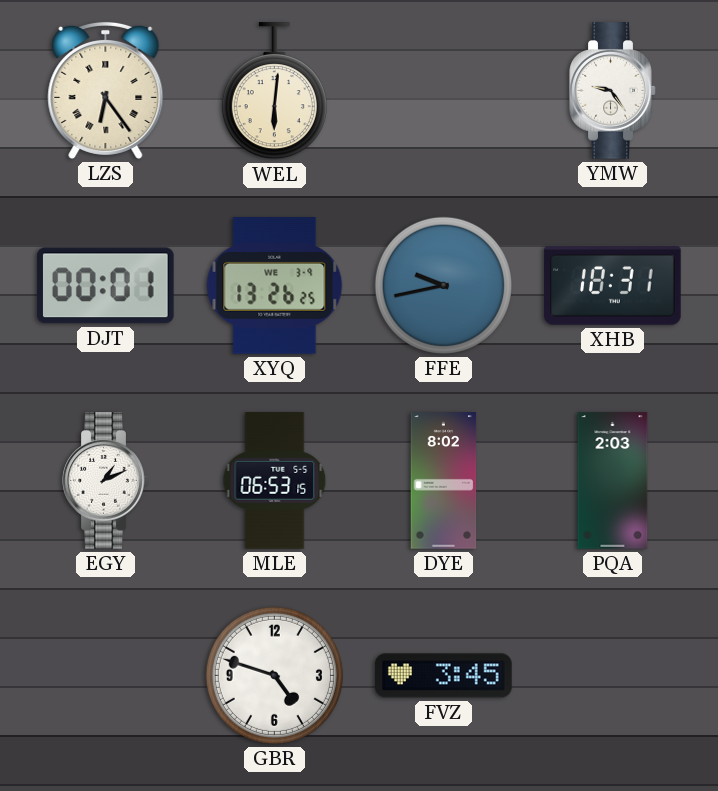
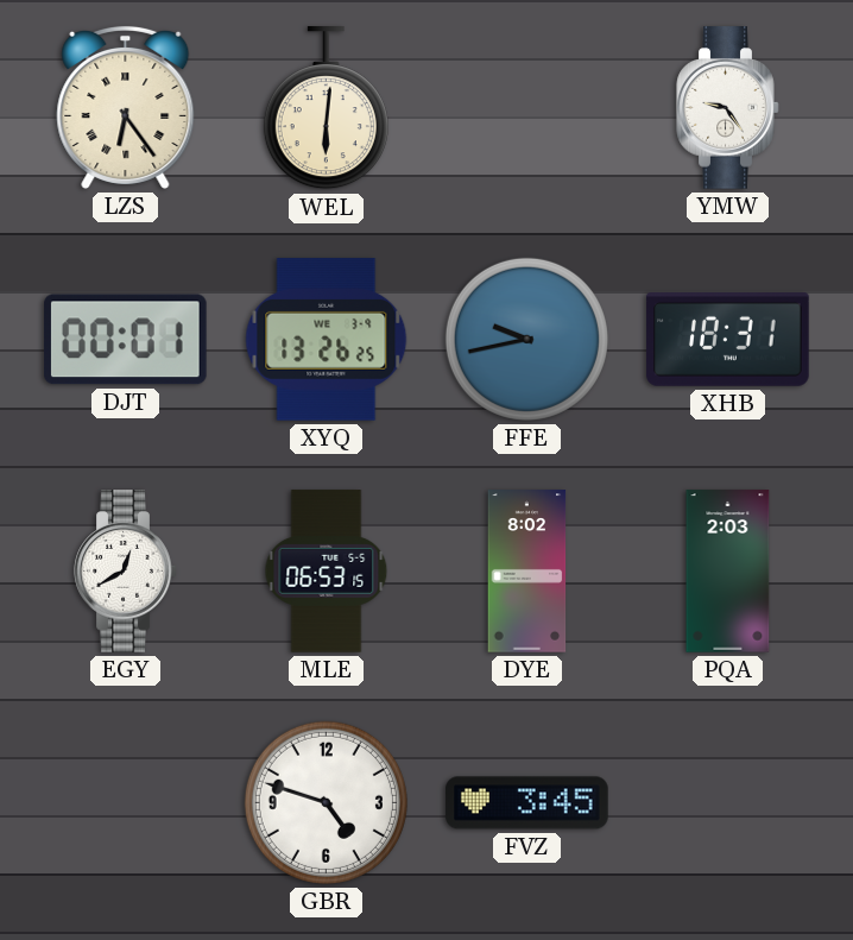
EGY: 1:11 -> 12:40 (126, 572)
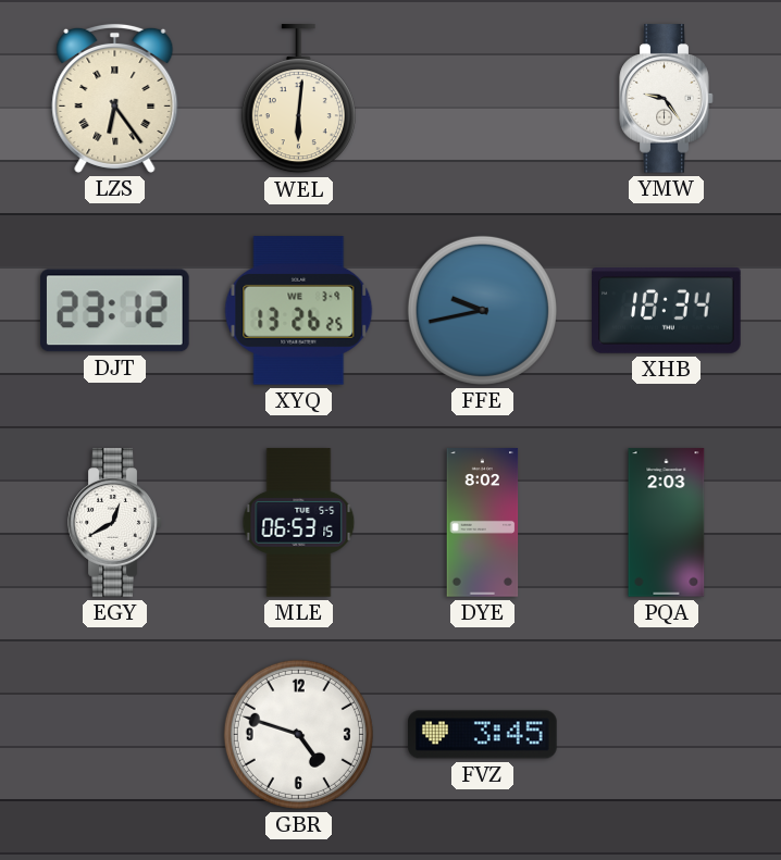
DJT: 00:01 -> 23:12 (115, 311)
XHB: 18:31 -> 18:34 (667, 311)
